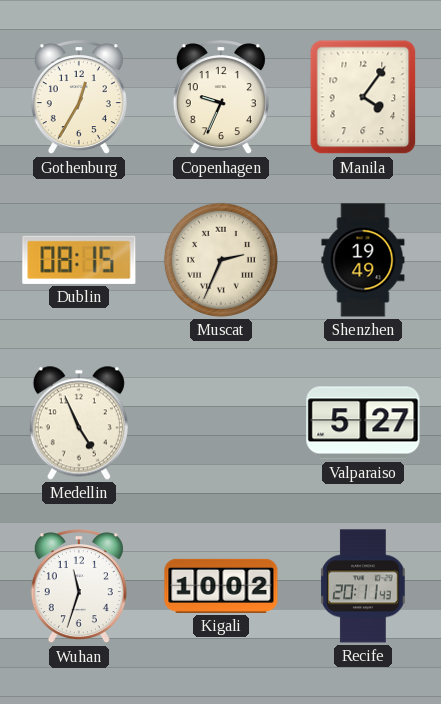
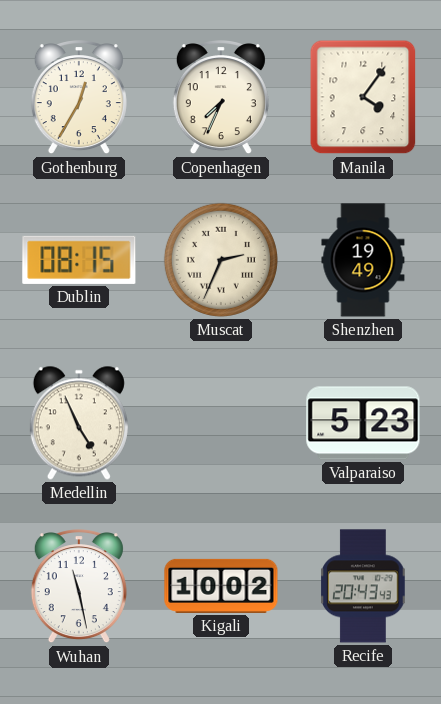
Copenhagen: 9:34 -> 7:34 (221, 98)
Valparaiso: 5:27 -> 5:23 (363, 423)
Wuhan: 11:33 -> 11:28 (79, 587)
Recife: 20:11 -> 20:43 (364, 586)
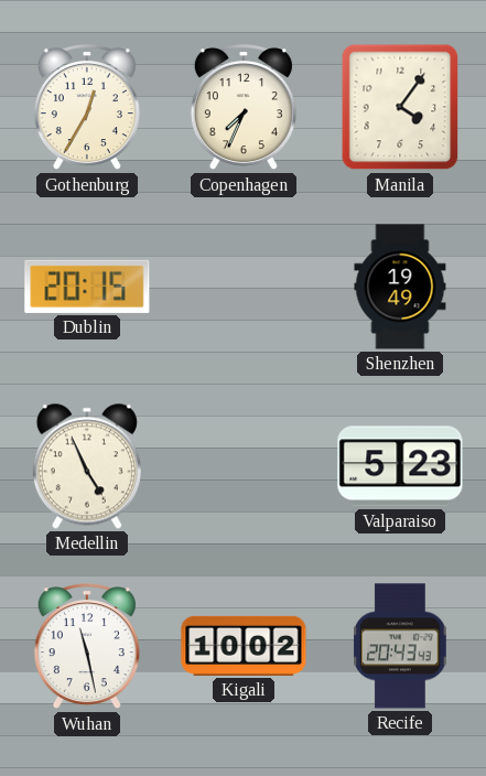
Dublin: 08:15 -> 20:15 (87, 287)
Muscat: 2:34 -> none (221, 260)
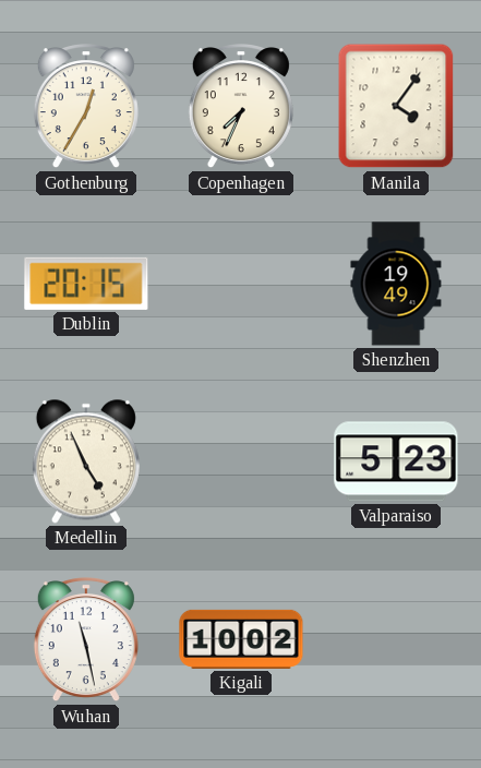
Recife: 20:43 -> none (401, 646)
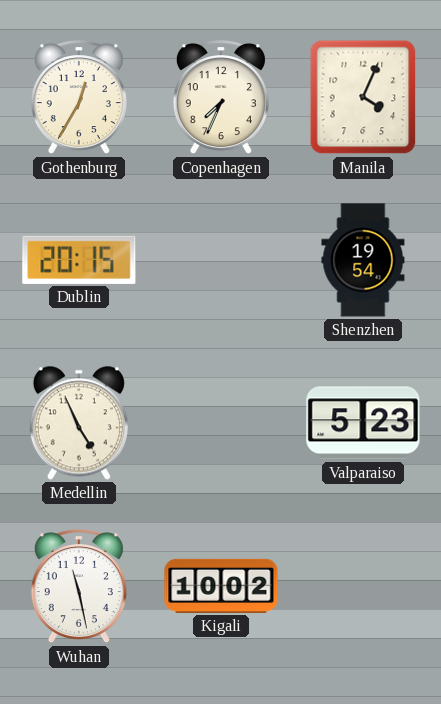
Manila: 4:06 -> 4:04 (363, 97)
Shenzhen: 19:49 -> 19:54 (363, 260)
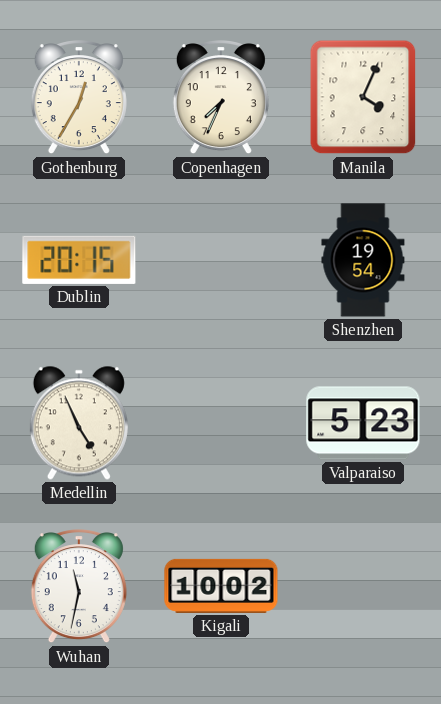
Wuhan: 11:28 -> 11:32 (79, 587)
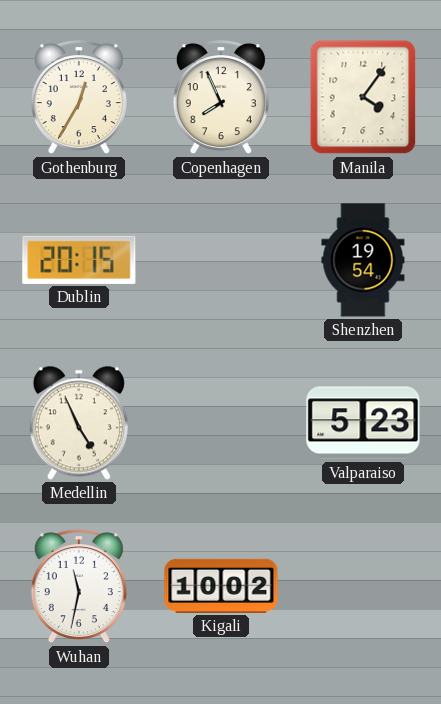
Copenhagen: 7:34 -> 7:56 (221, 98)
Manila: 4:04 -> 4:06 (363, 97)
